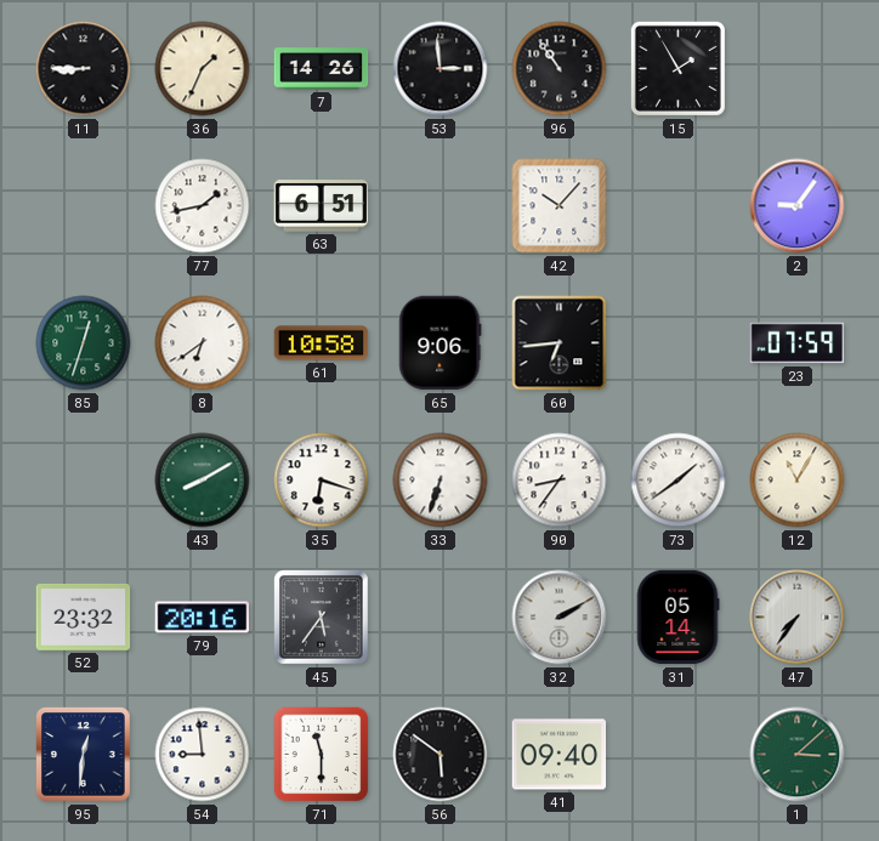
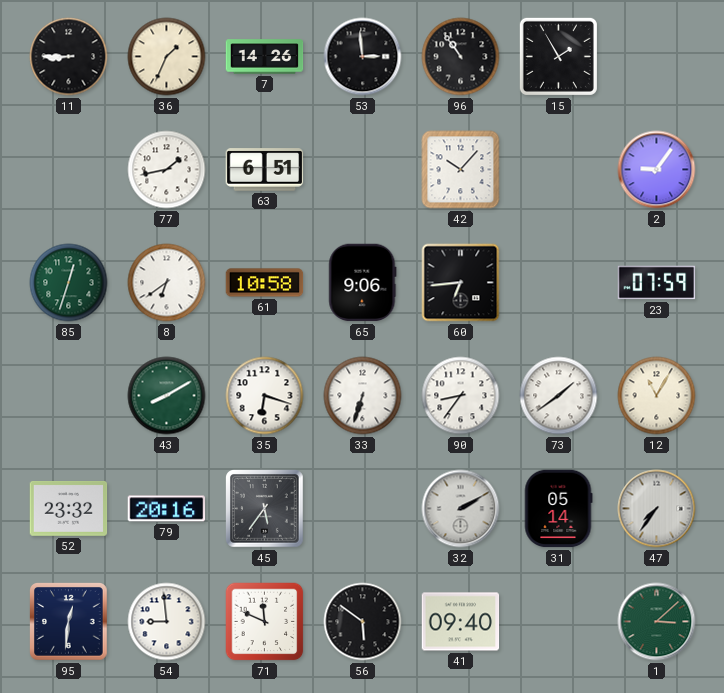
71: 11:30 -> 11:49 (265, 622)
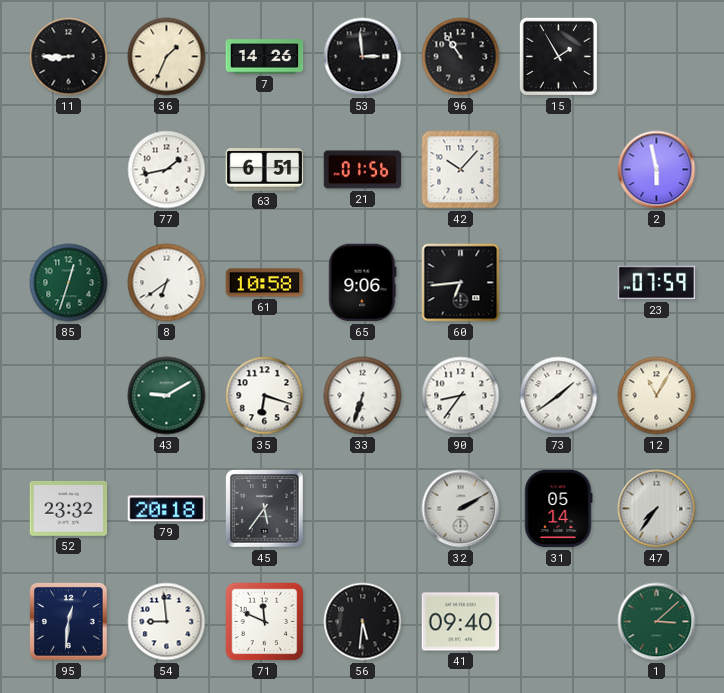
21: none -> 01:56 (363, 170)
2: 9:06 -> 5:58 (657, 170)
43: 8:10 -> 9:10 (167, 396)
79: 20:16 -> 20:18 (167, 509)
56: 5:51 -> 5:31 (363, 622)
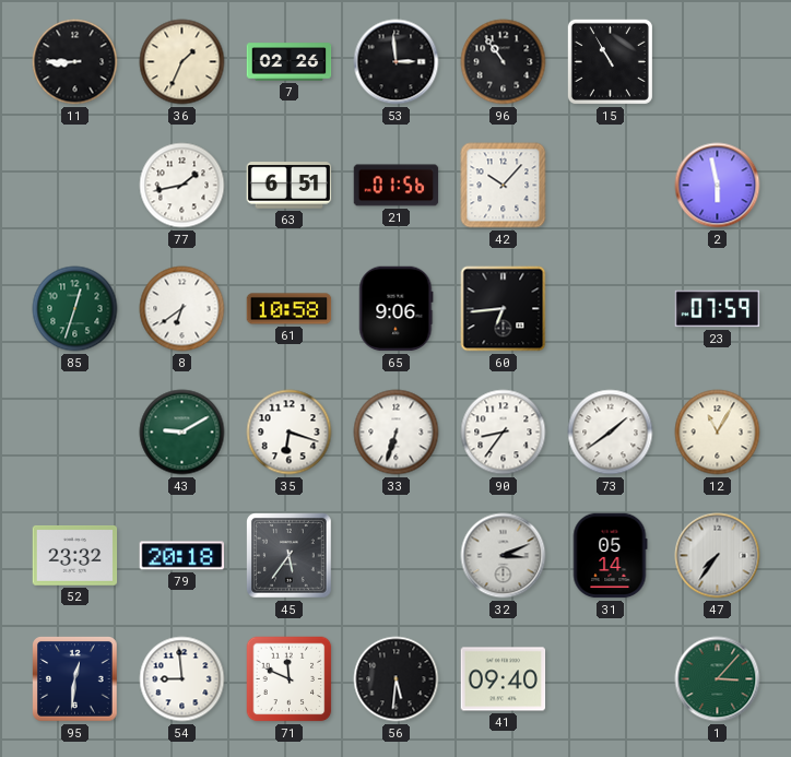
7: 14:26 -> 02:26 (290, 62)
15: 1:55 -> 10:55 (610, 61)
32: 2:10 -> 3:11 (504, 556)
1: 3:08 -> 3:07 (718, 679)
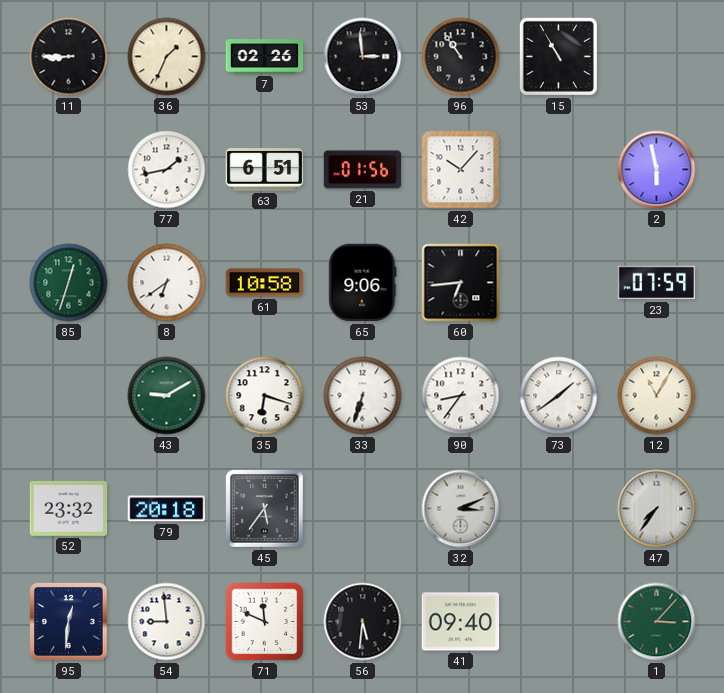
31: 05:14 -> none (610, 556)
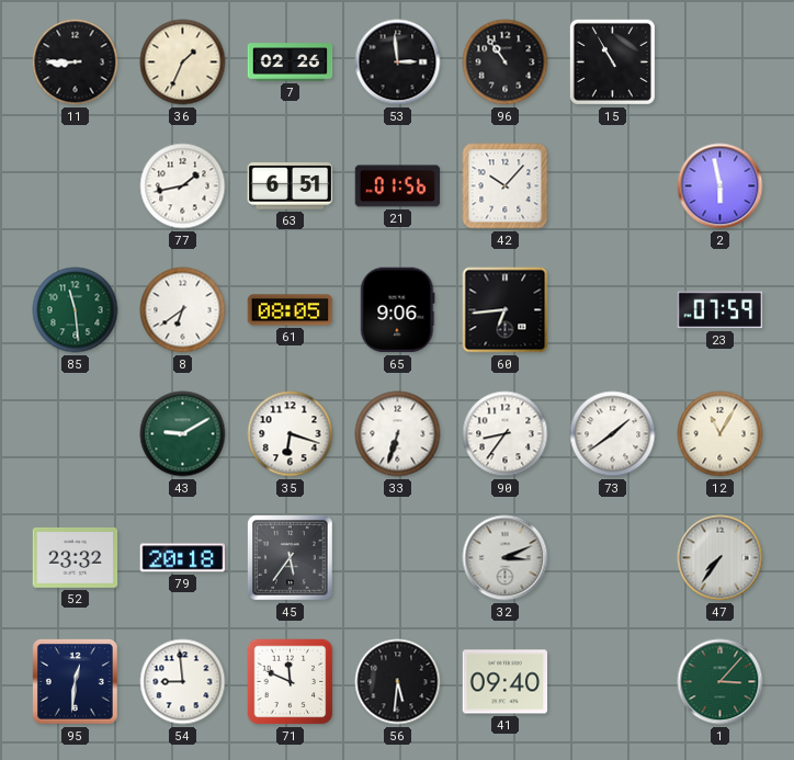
85: 12:33 -> 11:29 (76, 310)
61: 10:58 -> 08:05 (291, 310)
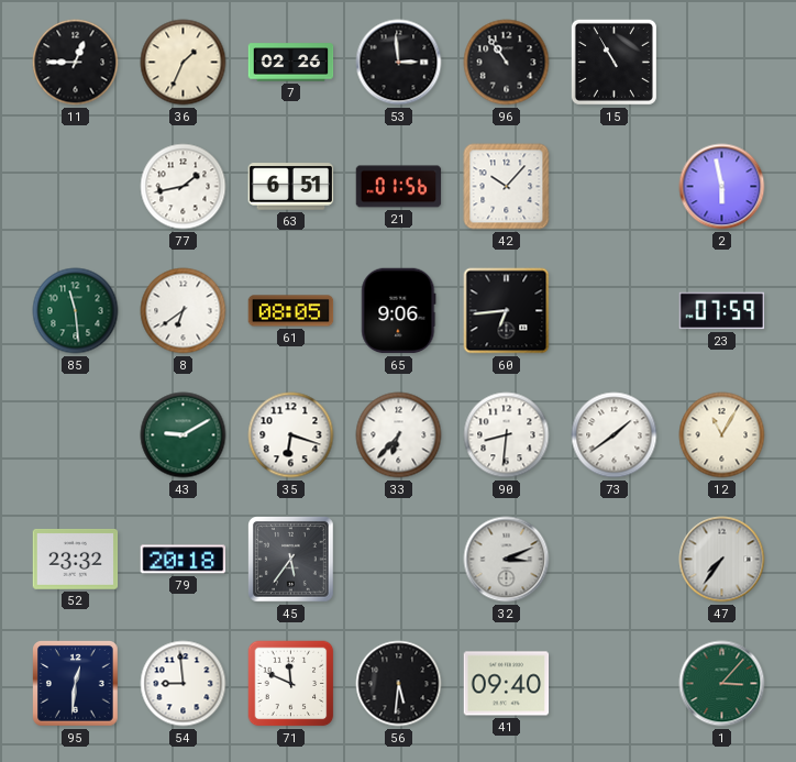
11: 8:45 -> 12:45 (76, 63)
33: 6:33 -> 6:37 (399, 435)
90: 8:36 -> 8:31 (507, 435)
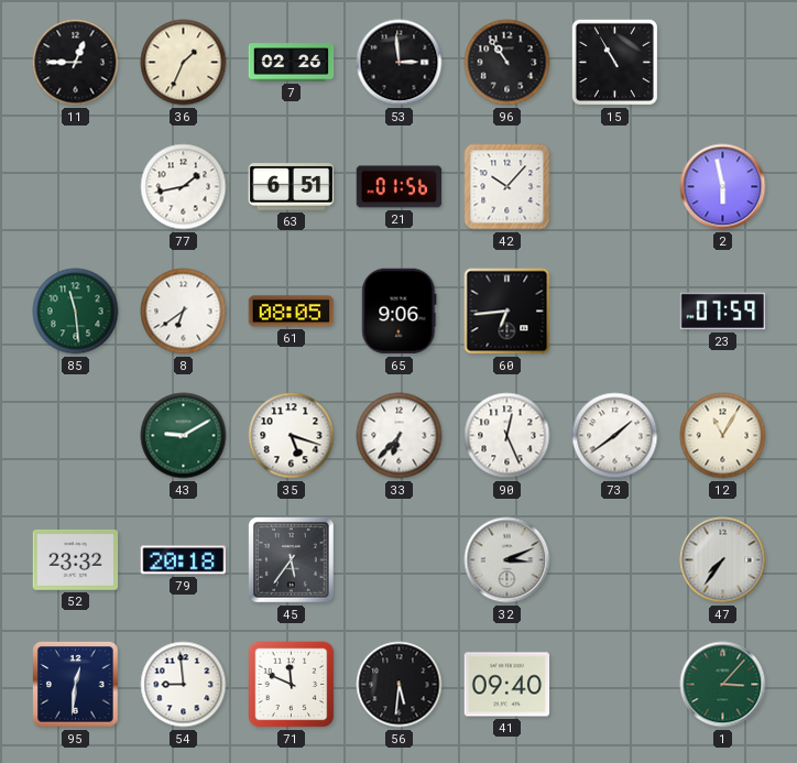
35: 6:18 -> 5:18 (292, 436)
90: 8:31 -> 12:26 (507, 436)
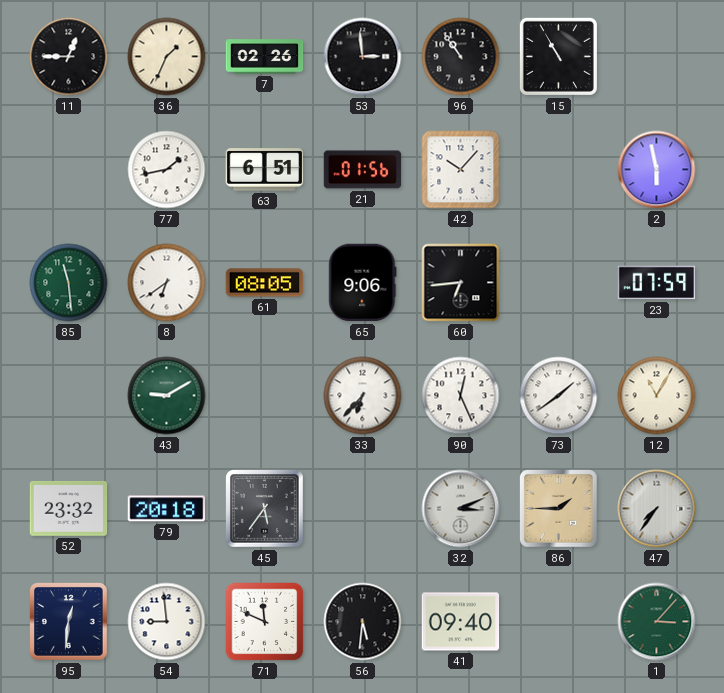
35: 5:18 -> none (292, 436)
86: none -> 1:45 (559, 509)
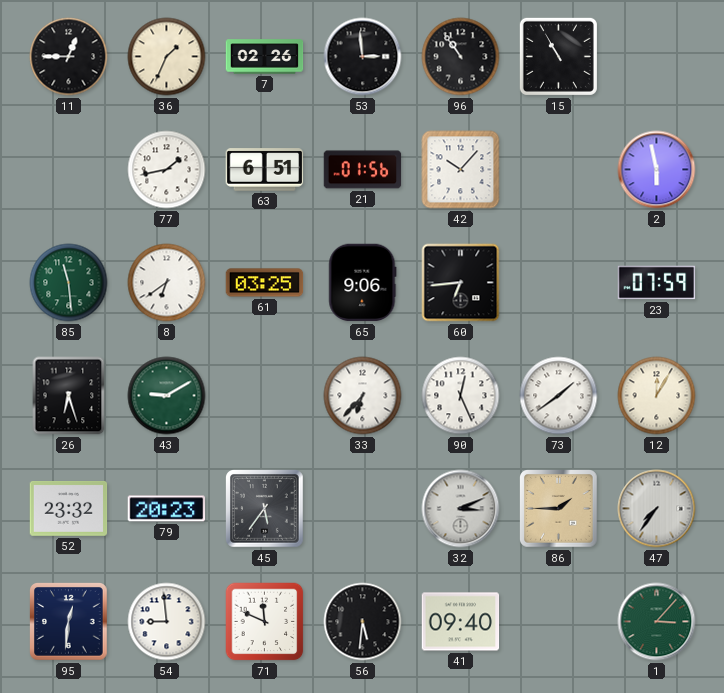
61: 08:05 -> 03:25 (265, 283)
26: none -> 6:27 (69, 396)
12: 11:05 -> 12:05 (657, 396)
79: 20:18 -> 20:23 (167, 509)
